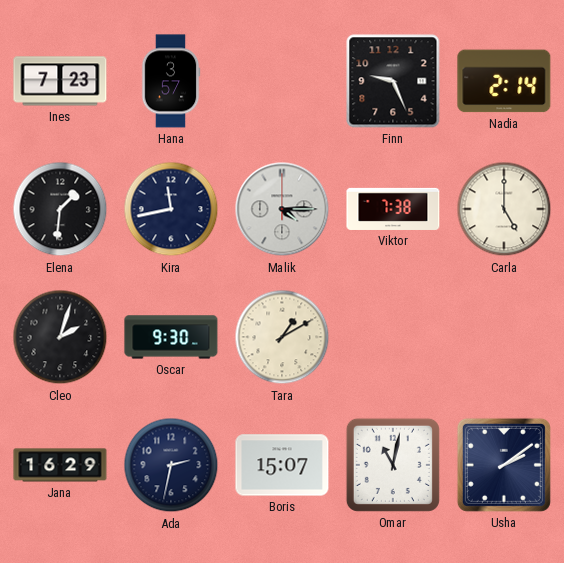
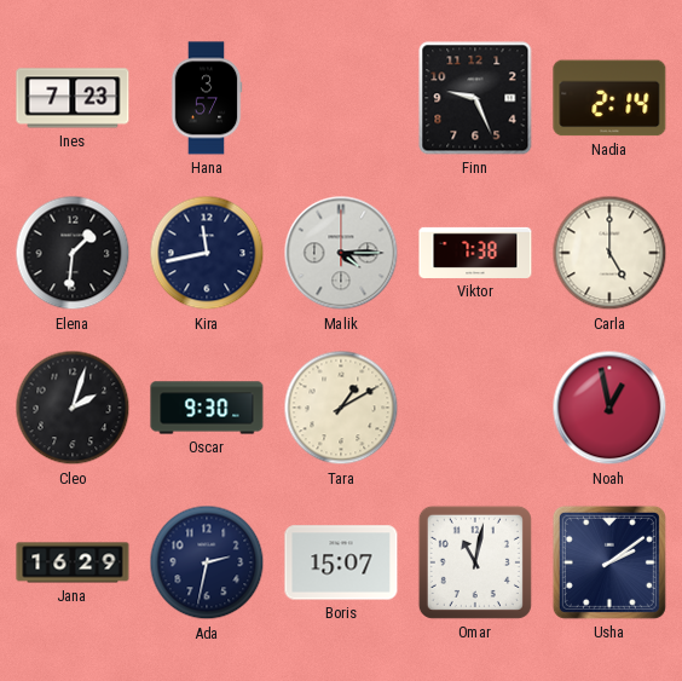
Noah: none -> 12:58 (609, 408)
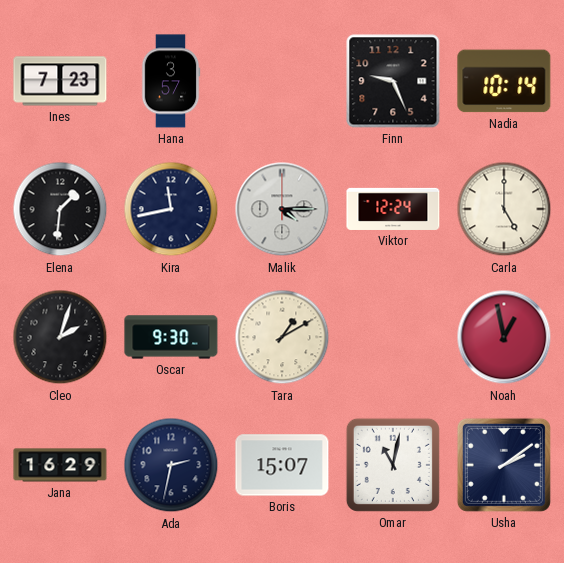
Nadia: 2:14 -> 10:14 (504, 81)
Viktor: 7:38 -> 12:24 (393, 209)
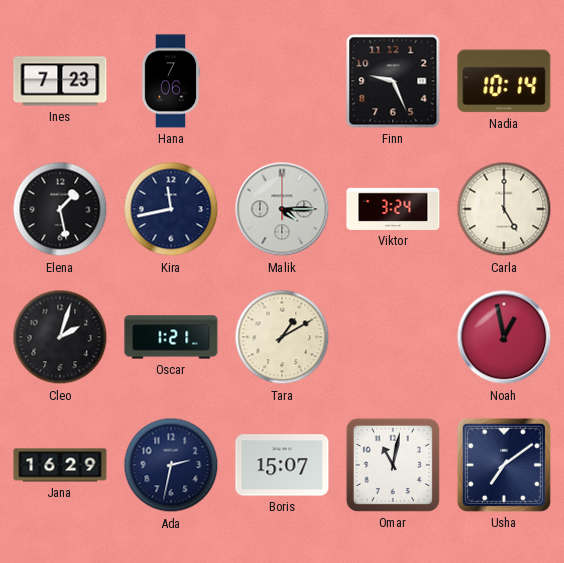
Hana: 3:57 -> 7:06 (171, 81)
Elena: 1:31 -> 1:28 (60, 209)
Viktor: 12:24 -> 3:24 (393, 209)
Oscar: 9:30 -> 1:21 (171, 337)
Usha: 2:09 -> 7:09 (504, 465)
